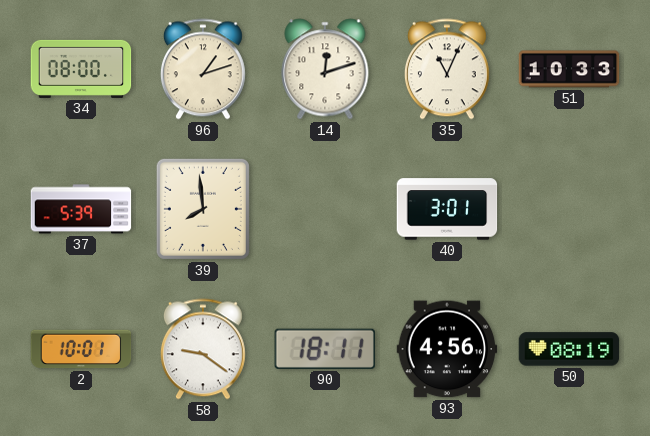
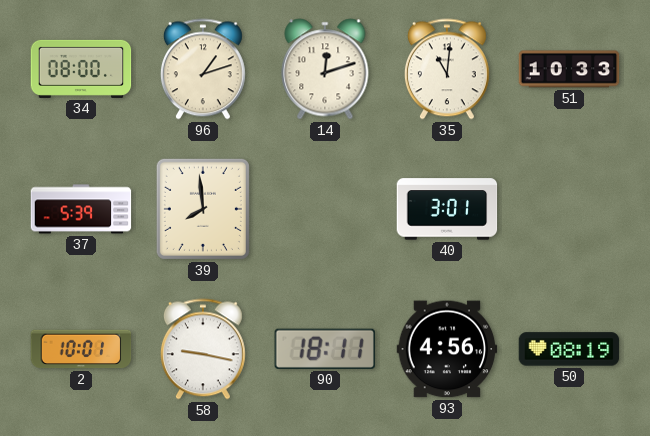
35: 11:04 -> 11:01 (447, 69)
58: 9:21 -> 9:17 (203, 349)
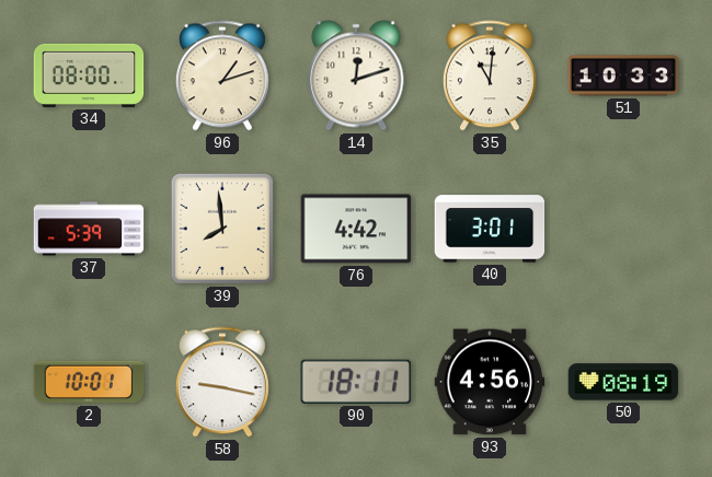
76: none -> 4:42 (356, 229)
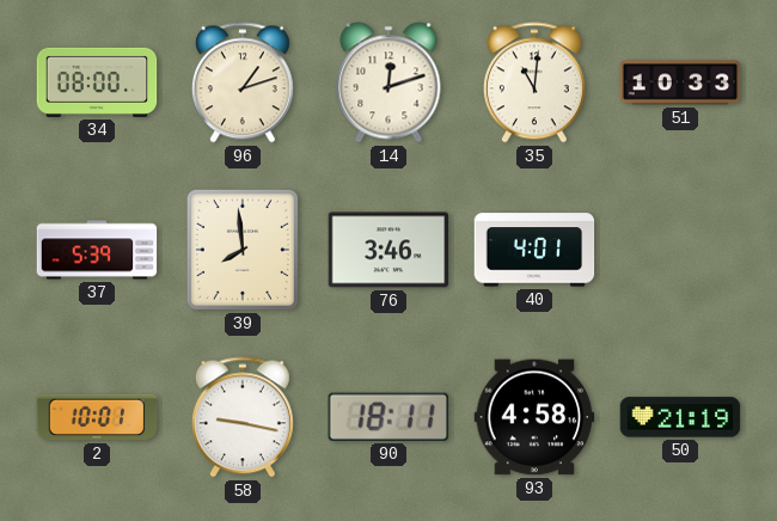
76: 4:42 -> 3:46 (389, 250)
40: 3:01 -> 4:01 (534, 250)
93: 4:56 -> 4:58 (534, 417)
50: 08:19 -> 21:19 (680, 417)
